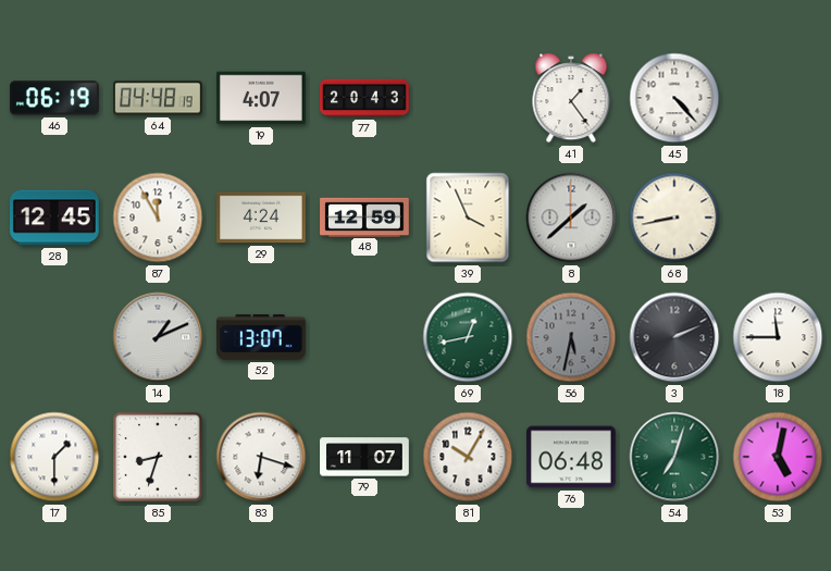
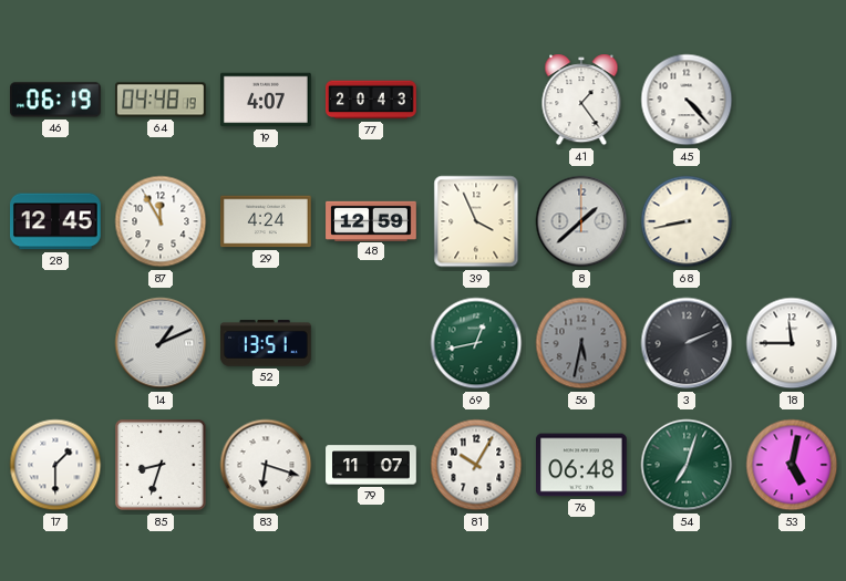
52: 13:07 -> 13:51 (267, 344)
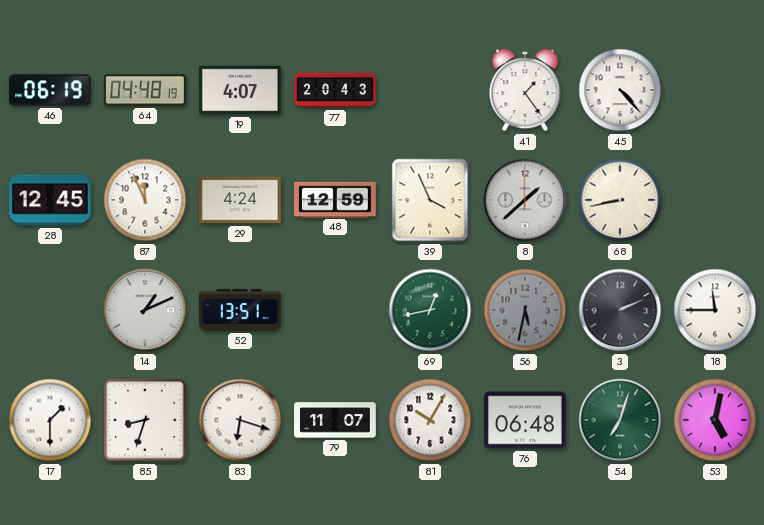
87: 11:55 -> 11:56 (145, 200)
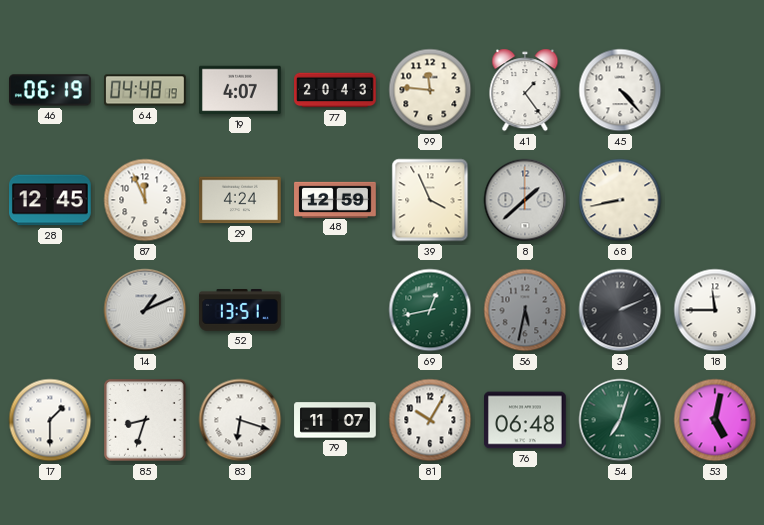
99: none -> 11:46 (430, 90)
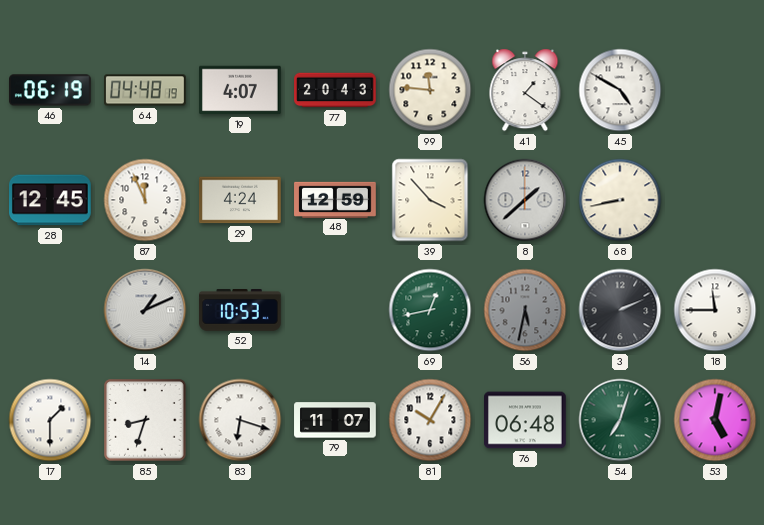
41: 1:24 -> 1:21 (525, 90)
45: 4:23 -> 4:50 (620, 90)
39: 3:56 -> 3:53 (430, 200)
52: 13:51 -> 10:53 (241, 311)
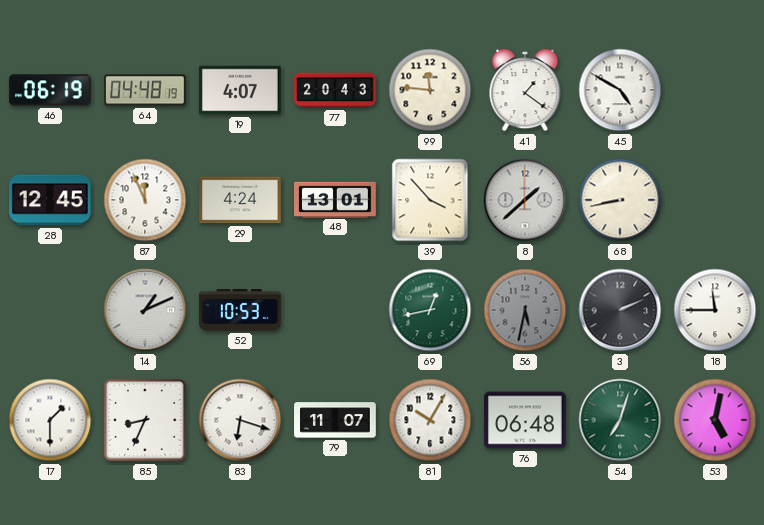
48: 12:59 -> 13:01 (335, 199)
85: 8:33 -> 8:34 (145, 420)
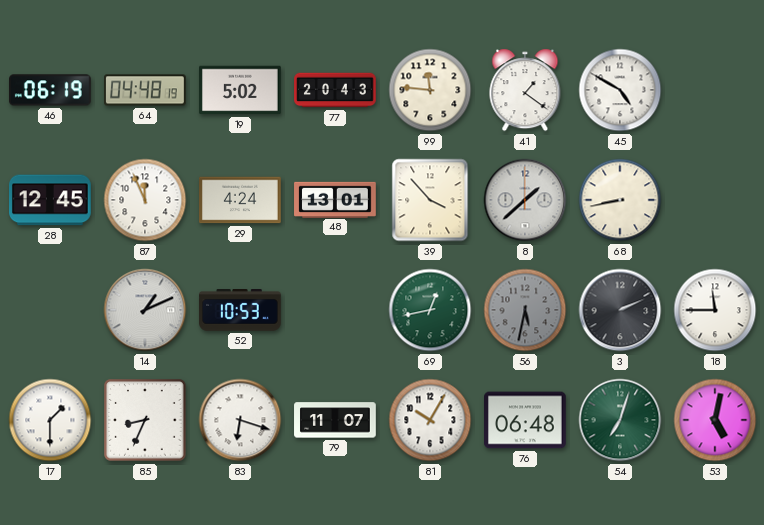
19: 4:07 -> 5:02 (241, 90)
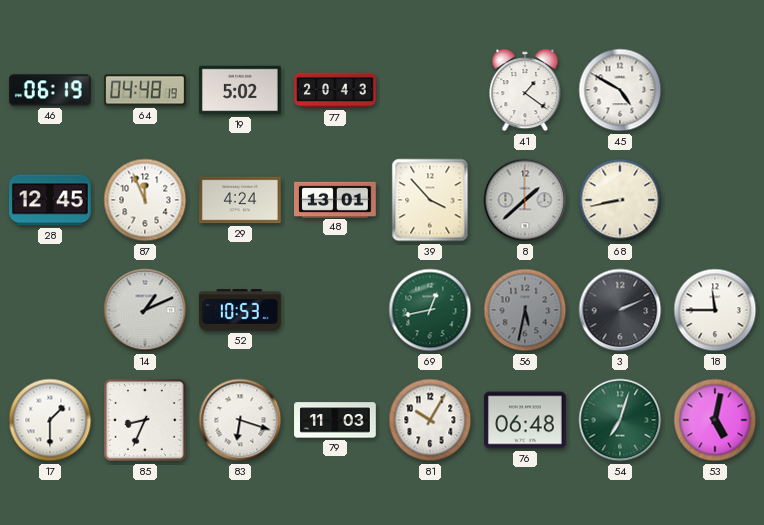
99: 11:46 -> none (430, 90)
79: 11:07 -> 11:03 (335, 420)
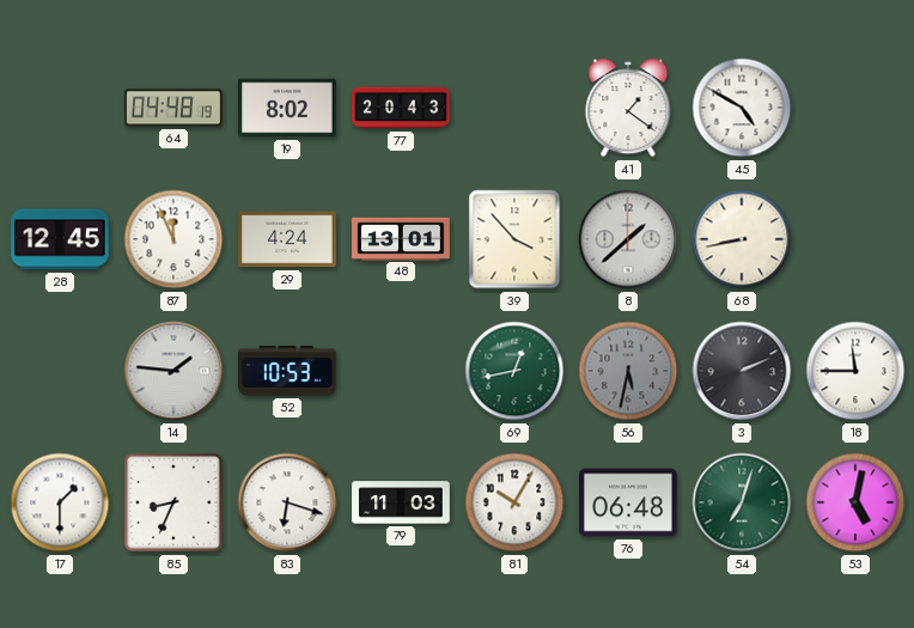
46: 06:19 -> none (51, 90)
19: 5:02 -> 8:02 (288, 108)
14: 1:11 -> 1:46 (173, 371)
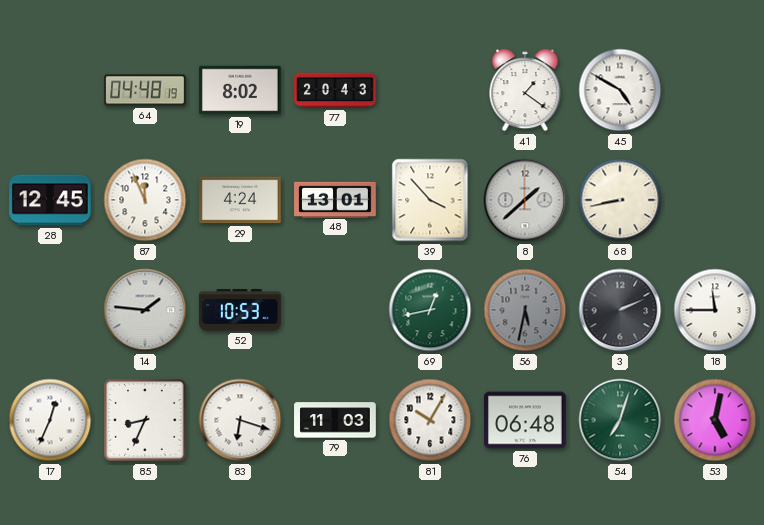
17: 1:30 -> 12:34 (50, 420)
